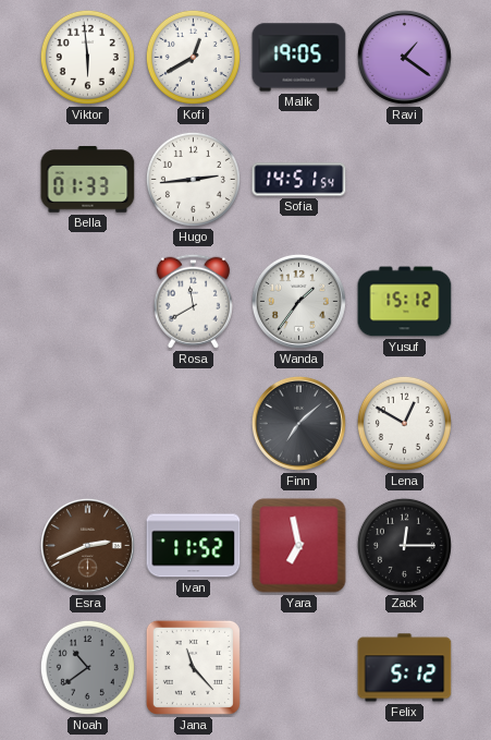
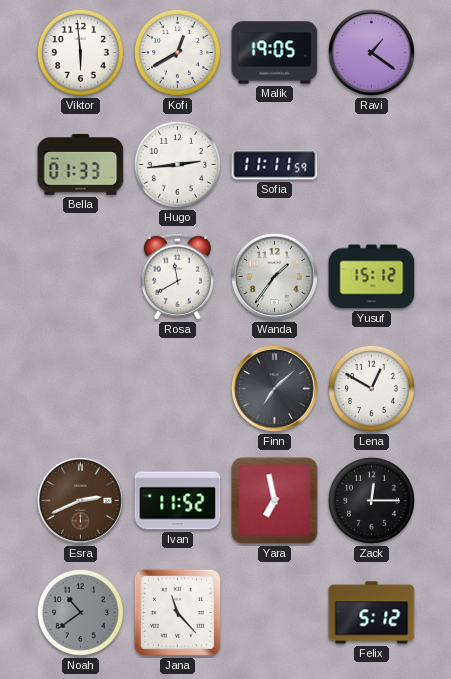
Sofia: 14:51 -> 11:11 (275, 165)
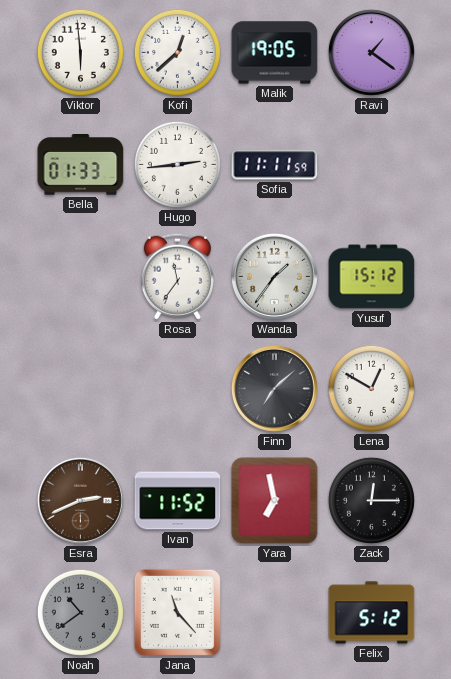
Kofi: 12:40 -> 12:38 (177, 52)
Rosa: 11:40 -> 11:36 (177, 276)
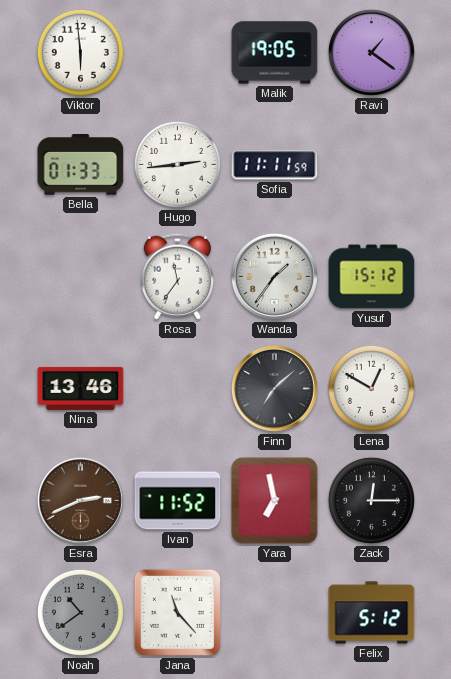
Kofi: 12:38 -> none (177, 52)
Nina: none -> 13:46 (81, 388)
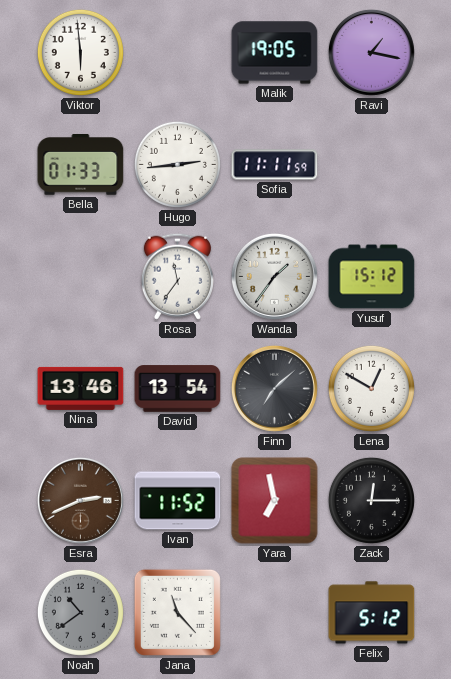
Ravi: 1:21 -> 1:17 (371, 52)
David: none -> 13:54 (178, 389)
